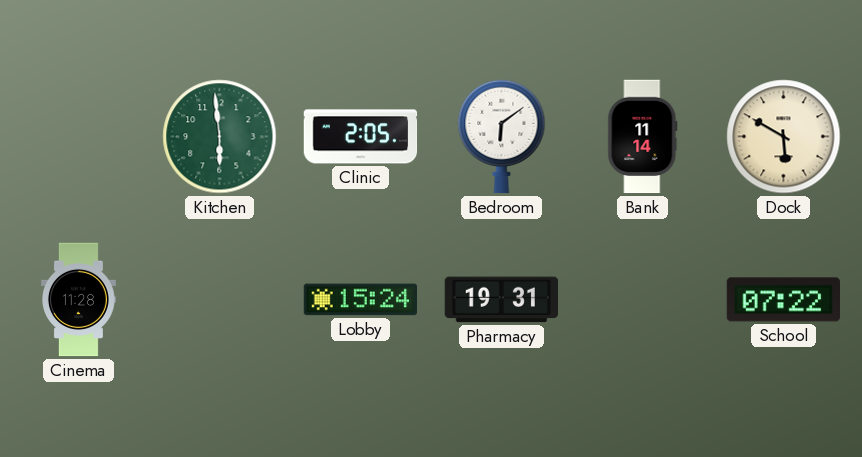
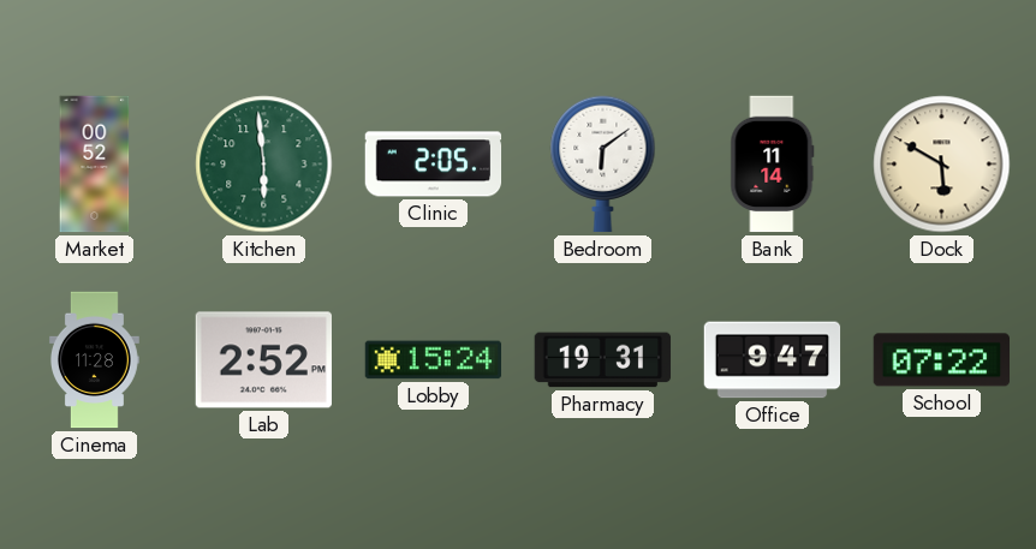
Market: none -> 00:52 (95, 165)
Lab: none -> 2:52 (263, 360)
Office: none -> 9:47 (773, 360)
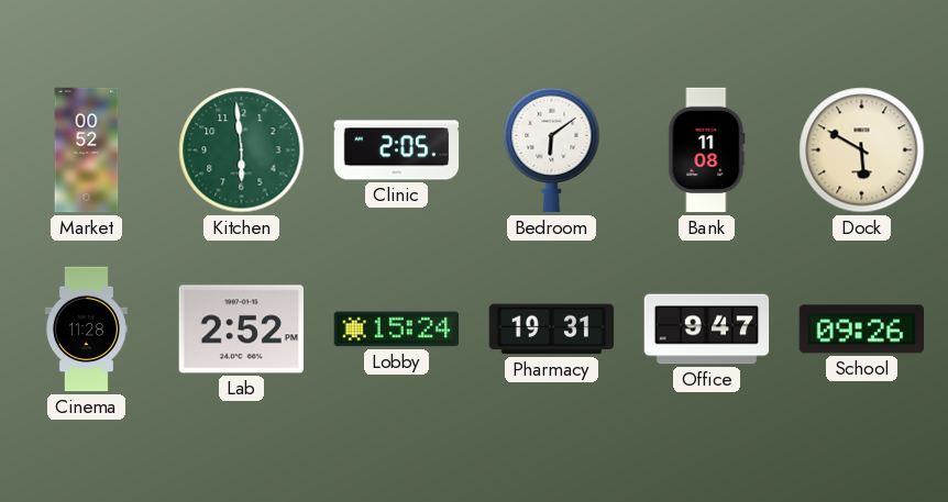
Bank: 11:14 -> 11:08 (707, 150)
School: 07:22 -> 09:26 (861, 330)
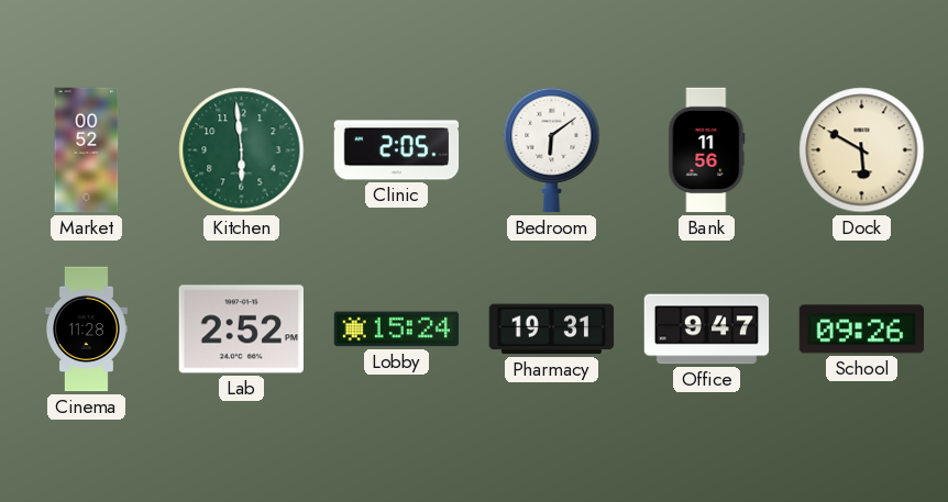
Bank: 11:08 -> 11:56 (707, 150)
